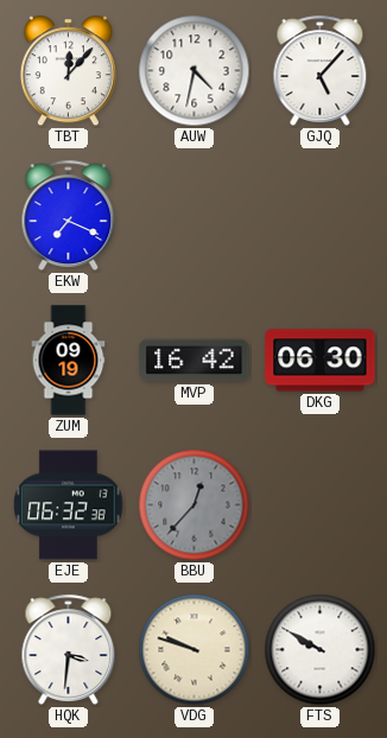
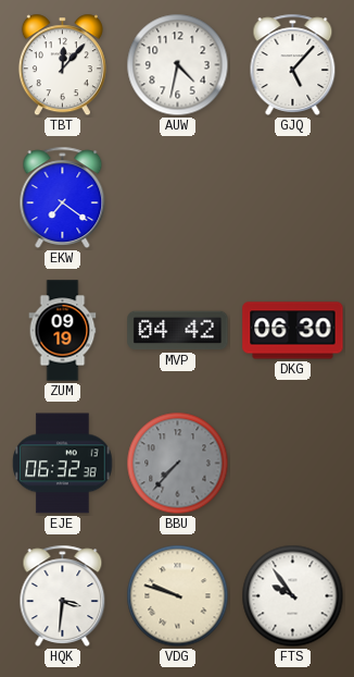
EKW: 7:19 -> 7:21 (63, 197)
MVP: 16:42 -> 04:42 (178, 331)
BBU: 12:37 -> 7:37 (178, 464)
FTS: 9:50 -> 9:54 (293, 596)
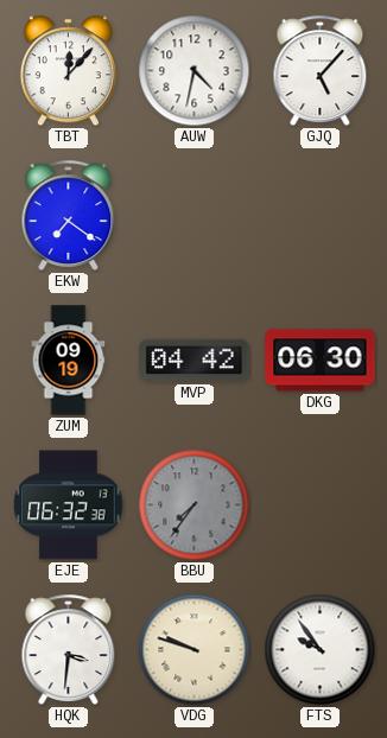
BBU: 7:37 -> 7:36 (195, 505)
